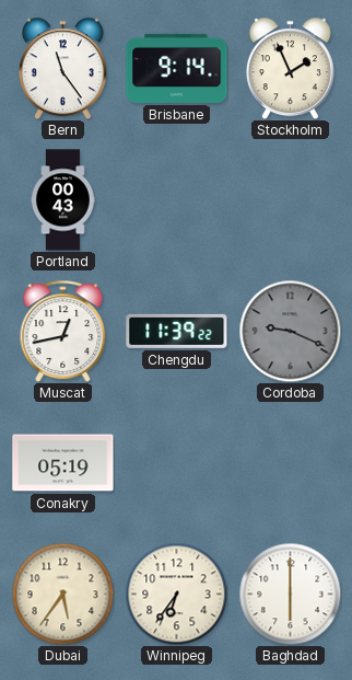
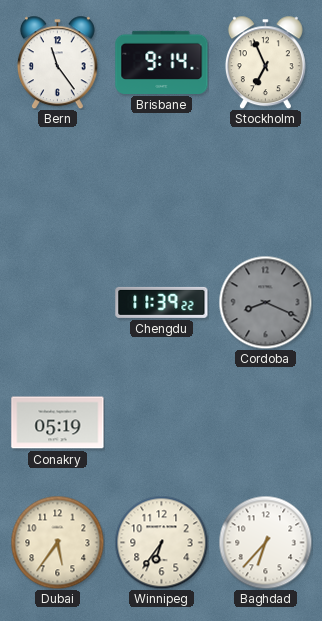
Stockholm: 1:56 -> 6:56 (265, 62)
Portland: 00:43 -> none (63, 200)
Muscat: 12:43 -> none (63, 331)
Cordoba: 9:19 -> 8:19 (265, 302)
Baghdad: 6:00 -> 6:37 (265, 542)
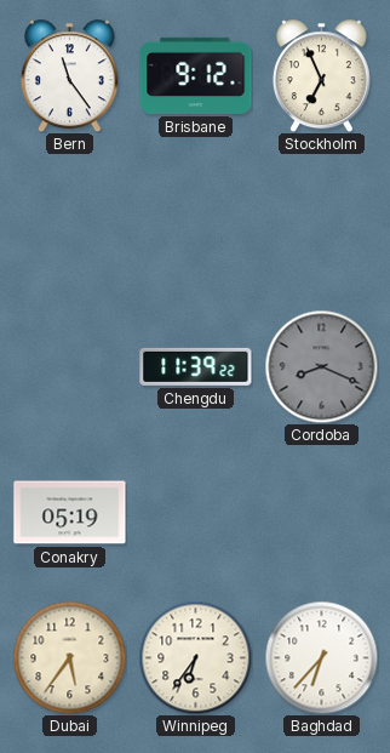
Brisbane: 9:14 -> 9:12 (196, 75)
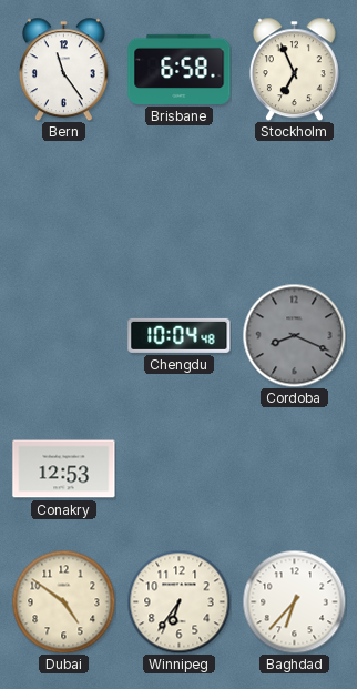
Brisbane: 9:12 -> 6:58 (180, 69)
Chengdu: 11:39 -> 10:04 (180, 335)
Conakry: 05:19 -> 12:53 (64, 469)
Dubai: 5:36 -> 4:51 (63, 601)
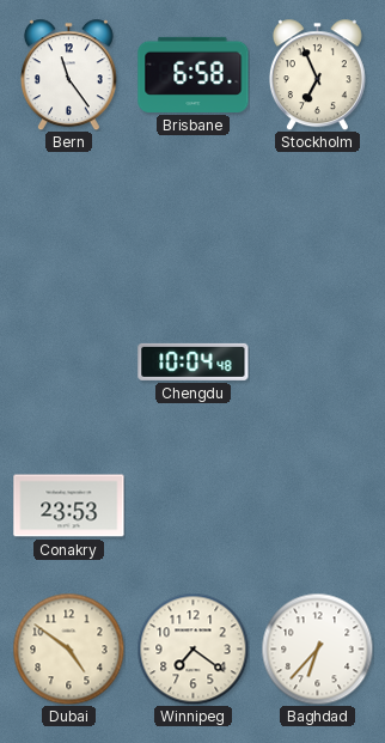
Cordoba: 8:19 -> none (294, 335)
Conakry: 12:53 -> 23:53 (69, 506)
Winnipeg: 6:36 -> 7:21 (192, 648)
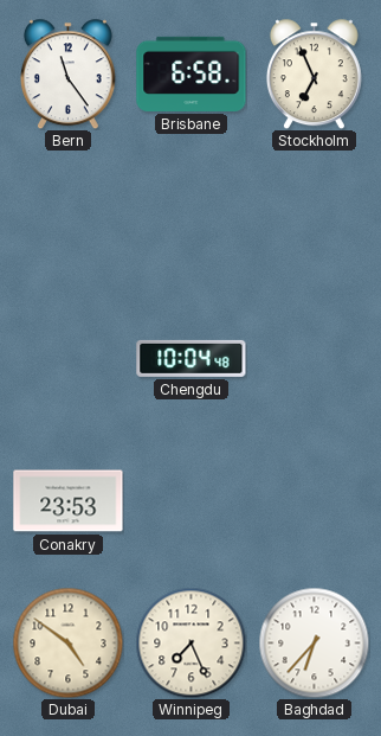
Winnipeg: 7:21 -> 7:26 (190, 642)
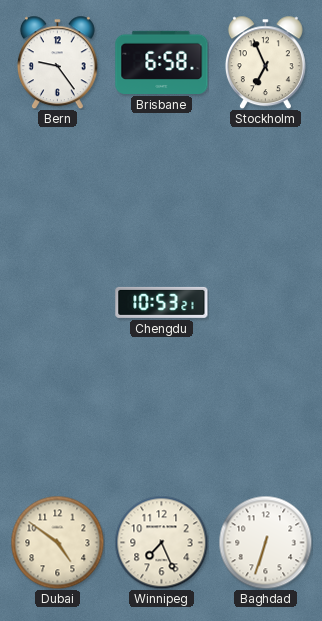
Bern: 11:24 -> 9:24 (57, 62)
Chengdu: 10:04 -> 10:53 (162, 302)
Conakry: 23:53 -> none (69, 501)
Baghdad: 6:37 -> 6:33 (265, 542)
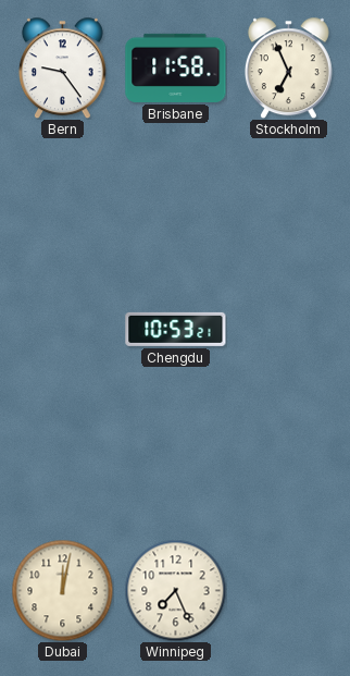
Brisbane: 6:58 -> 11:58 (176, 67)
Dubai: 4:51 -> 12:02 (62, 590)
Baghdad: 6:33 -> none (265, 542)
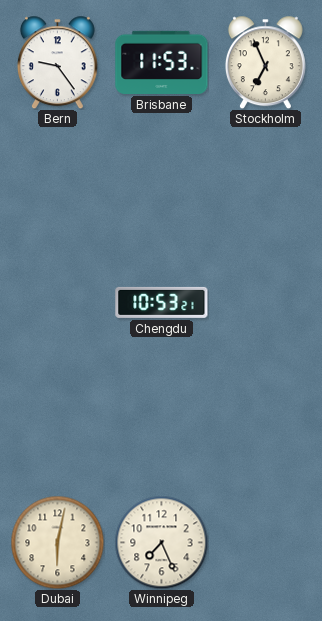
Brisbane: 11:58 -> 11:53 (162, 62)
Dubai: 12:02 -> 6:02 (57, 542)
